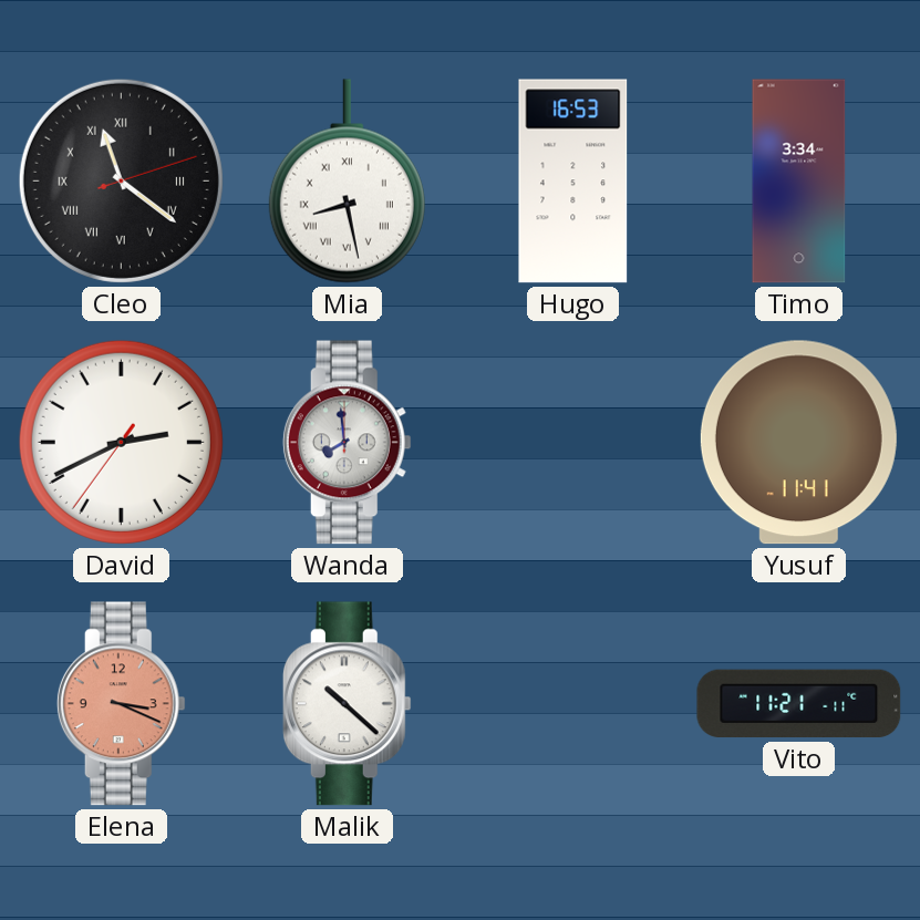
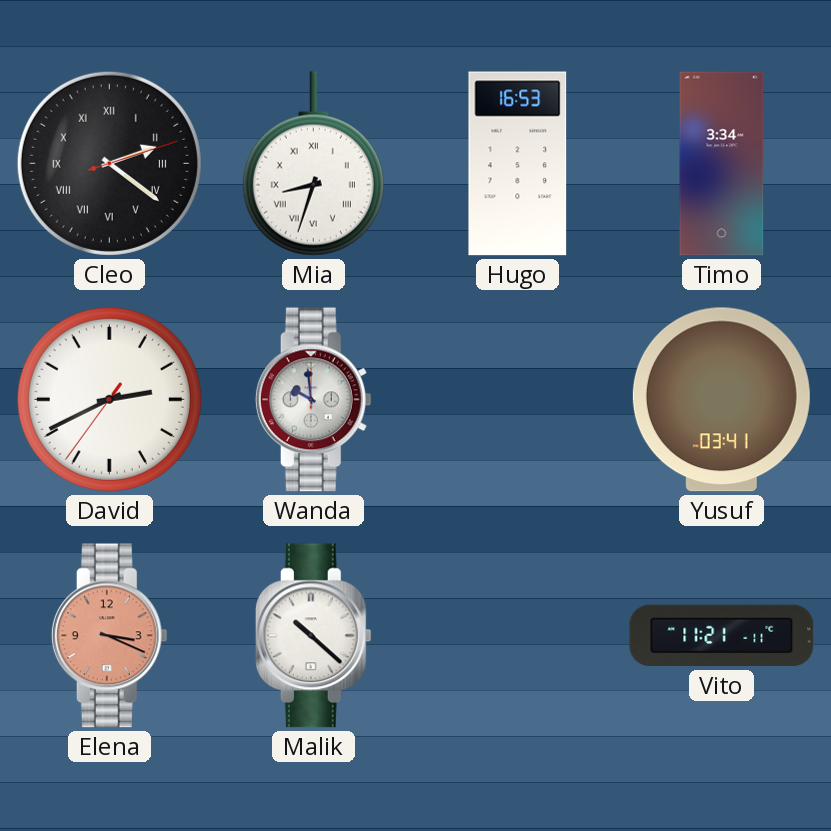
Cleo: 11:21 -> 2:21 (109, 163)
Mia: 8:28 -> 8:33 (313, 164)
Wanda: 7:59 -> 9:59 (313, 400)
Yusuf: 11:41 -> 03:41 (721, 400)
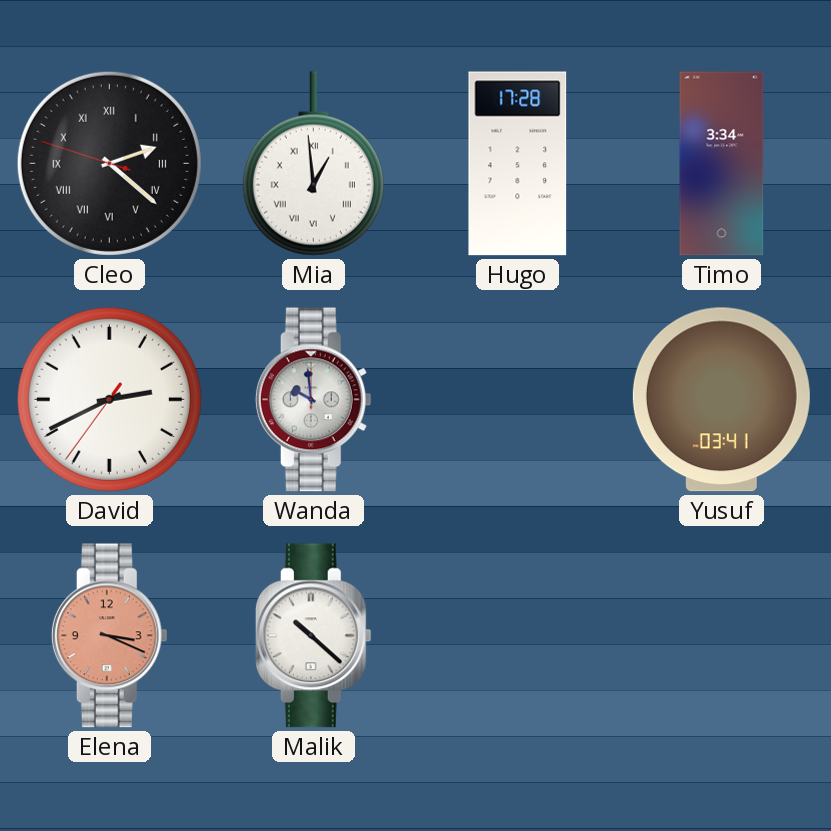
Cleo: 2:21:12 -> 2:21:48 (109, 163)
Mia: 8:33 -> 12:59 (313, 164)
Hugo: 16:53 -> 17:28 (518, 164)
Vito: 11:21 -> none (722, 636)
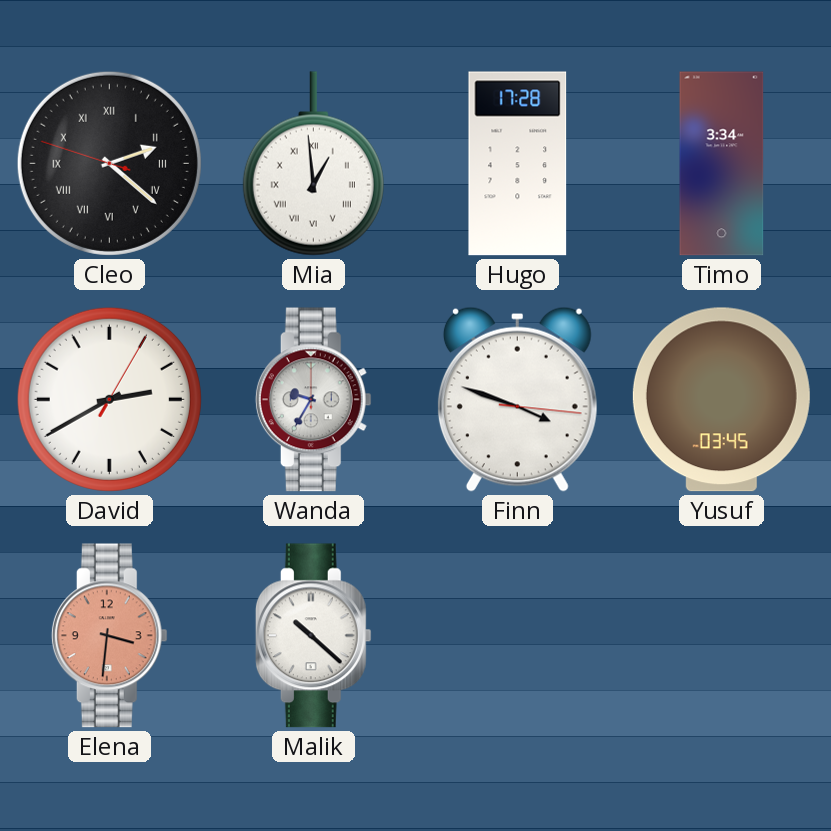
David: 2:40:36 -> 2:40:05 (109, 399)
Wanda: 9:59 -> 9:35 (313, 400)
Finn: none -> 3:48 (517, 399)
Yusuf: 03:41 -> 03:45 (721, 400)
Elena: 3:19 -> 3:31 (109, 636)
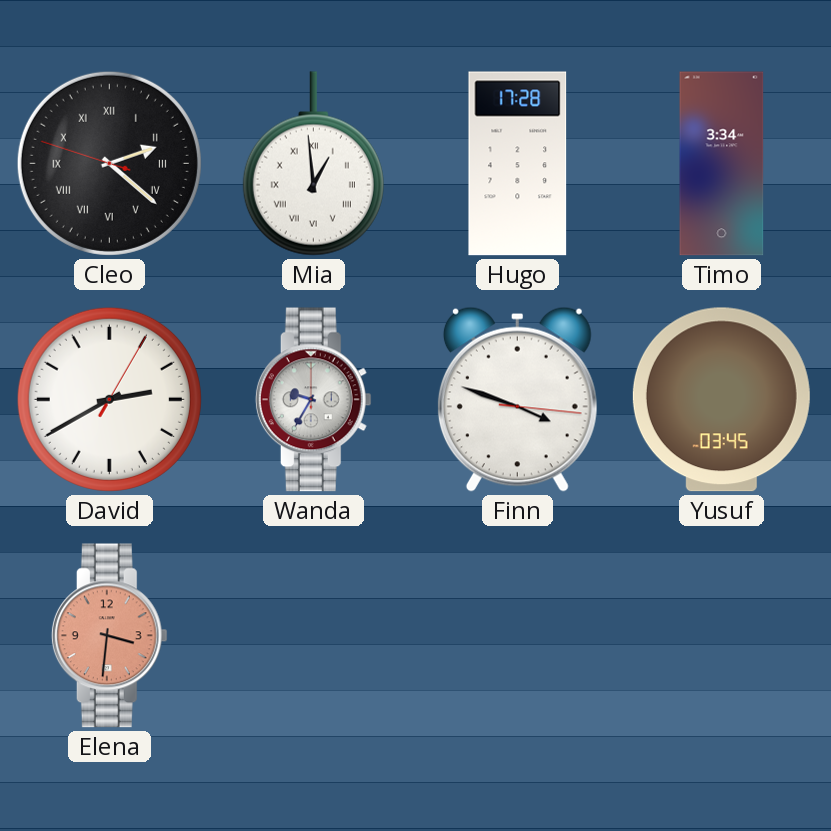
Malik: 10:22 -> none (313, 636)
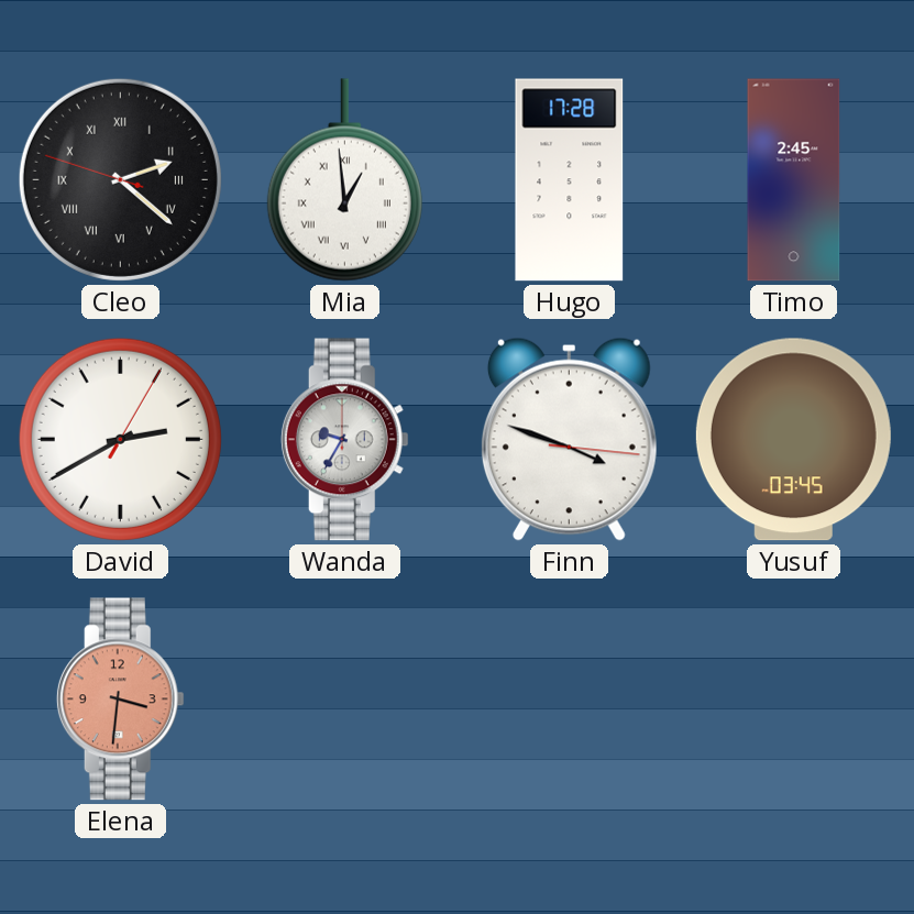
Timo: 3:34 -> 2:45 (794, 180)
